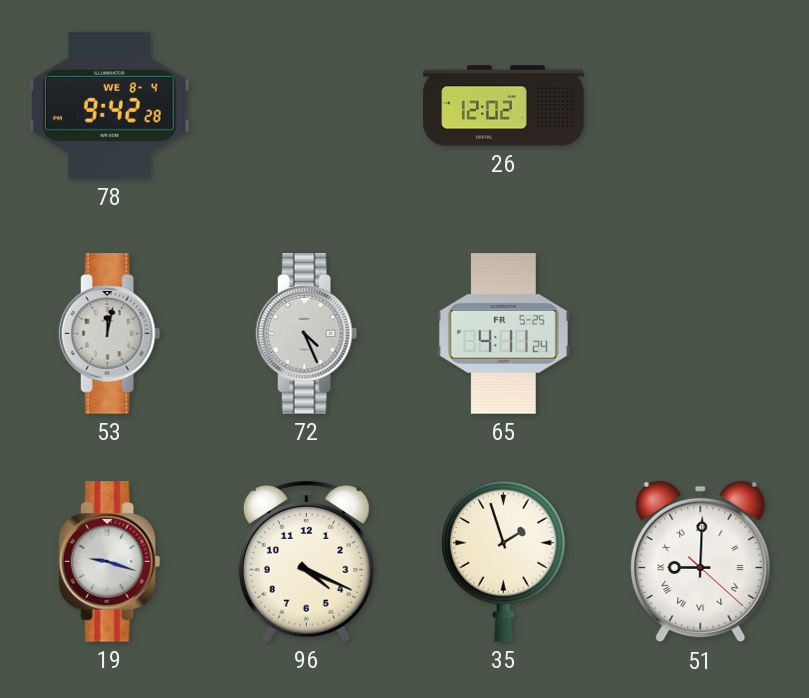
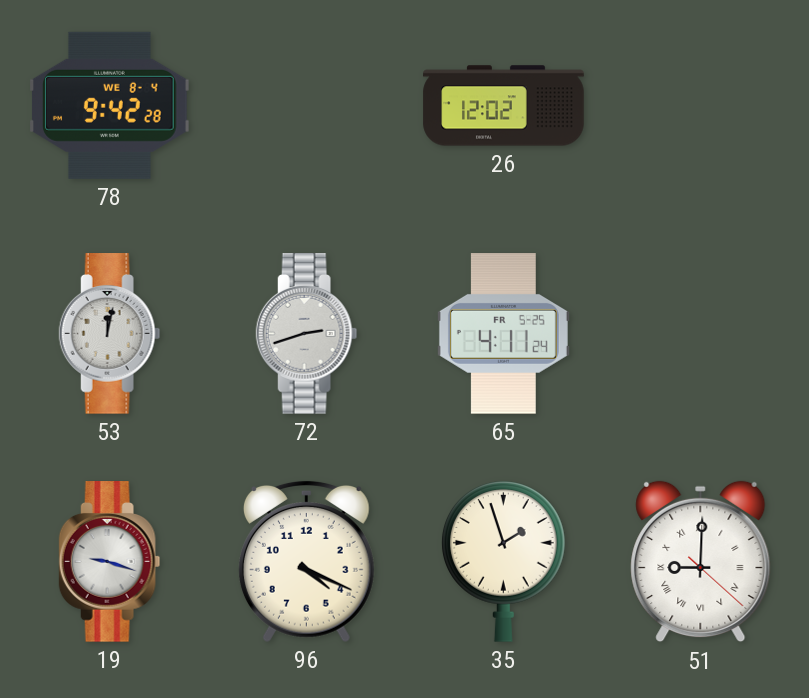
72: 4:26 -> 2:42 (307, 334)
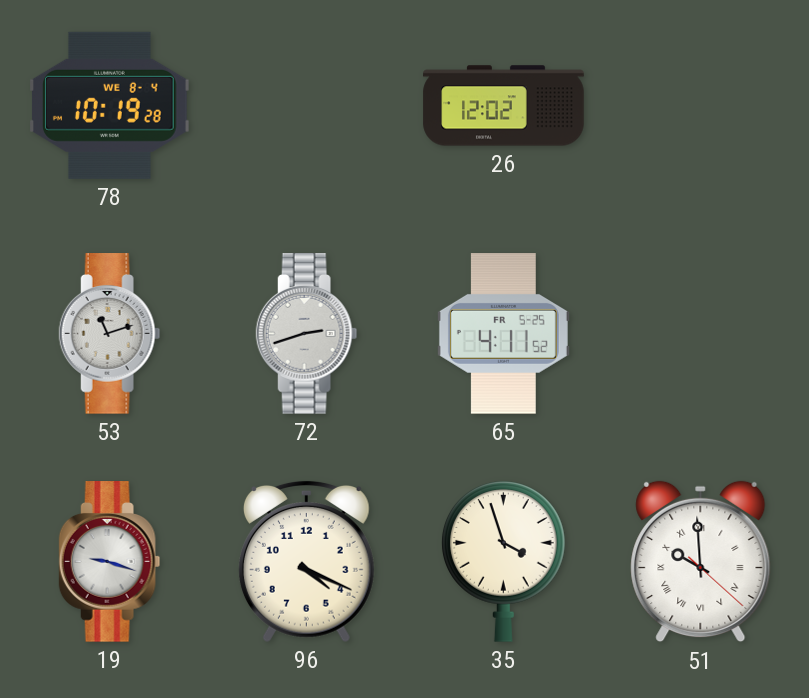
78: 9:42 -> 10:19 (110, 105)
53: 12:02 -> 11:12 (110, 334)
65: 4:11:24 -> 4:11:52 (503, 334)
35: 1:57 -> 3:57 (503, 562)
51: 9:00 -> 9:59 (701, 562)
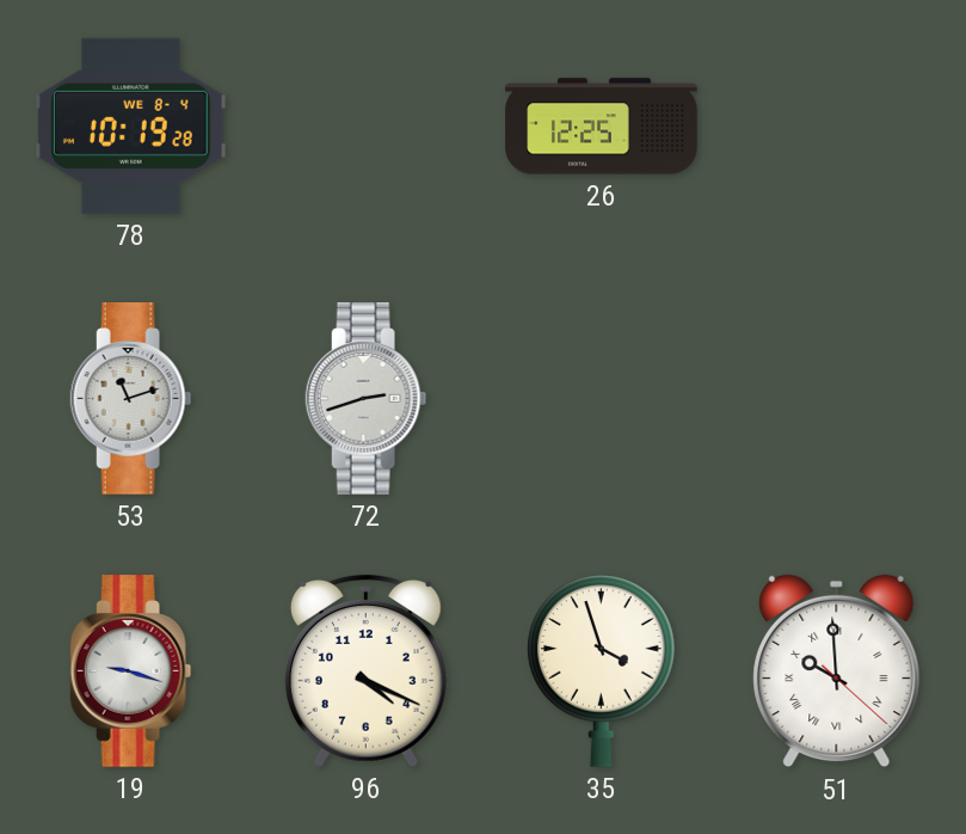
26: 12:02 -> 12:25 (602, 127)
65: 4:11 -> none (503, 334)
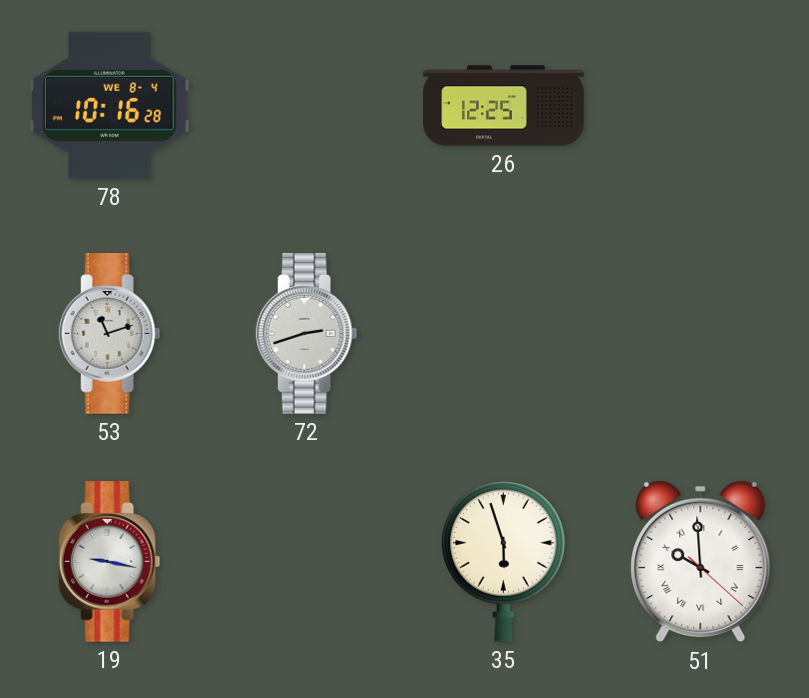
78: 10:19 -> 10:16 (110, 105)
19: 9:18 -> 9:17 (110, 562)
96: 4:19 -> none (365, 670)
35: 3:57 -> 5:57 (503, 562)
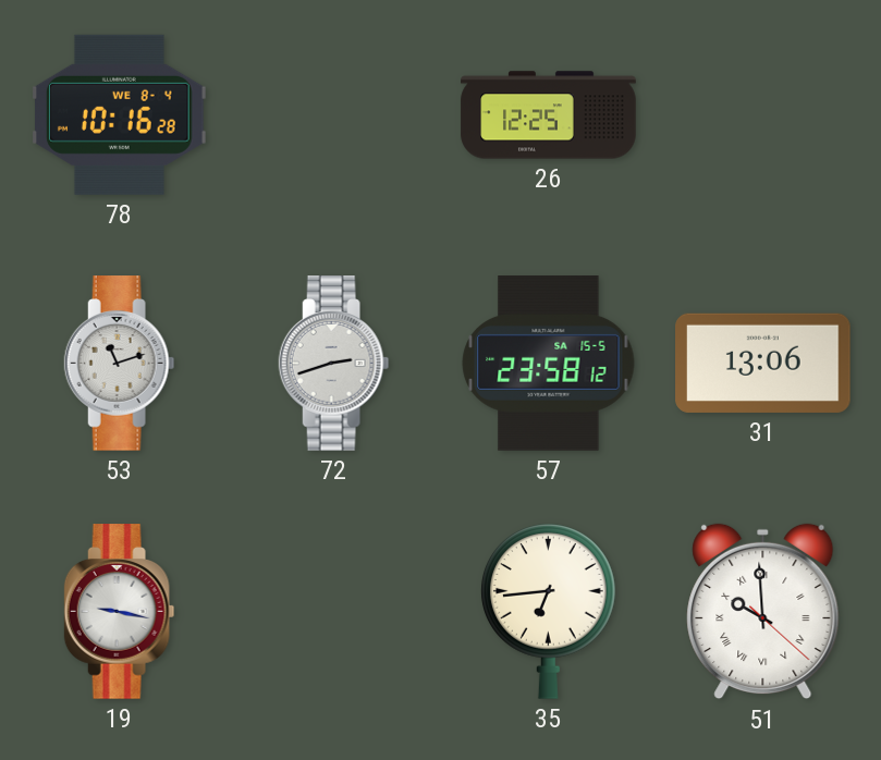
57: none -> 23:58 (549, 364)
31: none -> 13:06 (763, 363)
35: 5:57 -> 6:44 (548, 612)
